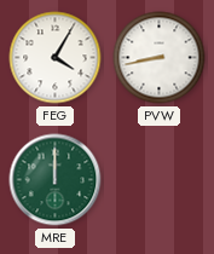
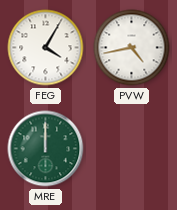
PVW: 8:43 -> 4:43 (132, 48)
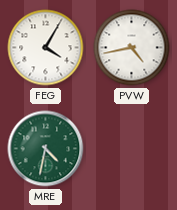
MRE: 12:00 -> 4:32 (46, 149)
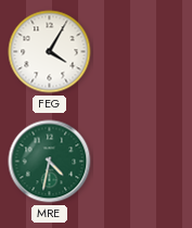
PVW: 4:43 -> none (132, 48)
